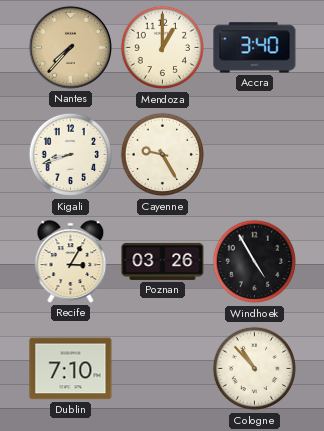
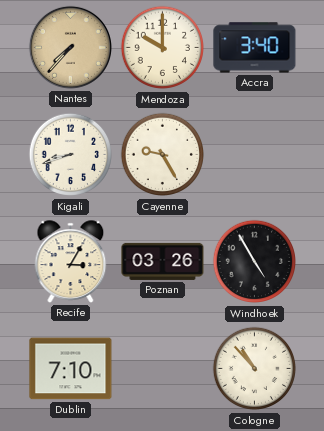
Mendoza: 1:00 -> 10:00 (163, 48)
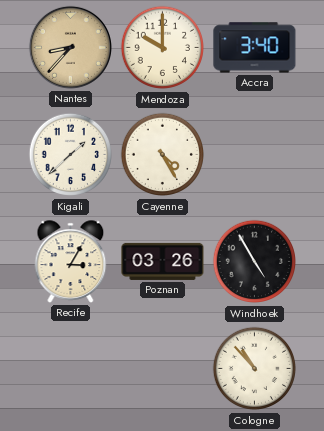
Nantes: 7:37 -> 8:37 (70, 47)
Kigali: 8:42 -> 1:38 (71, 155)
Cayenne: 9:25 -> 4:25 (163, 155)
Dublin: 7:10 -> none (71, 369)
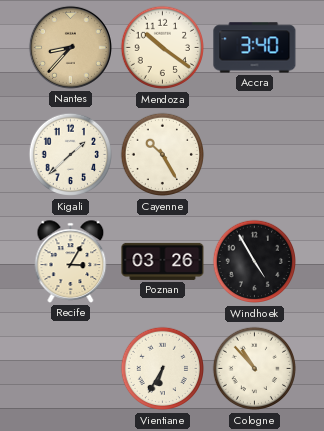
Mendoza: 10:00 -> 10:21 (163, 48)
Cayenne: 4:25 -> 10:25 (163, 155)
Vientiane: none -> 6:35 (163, 369)
